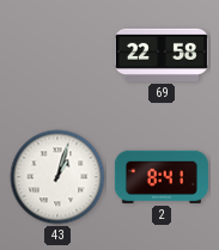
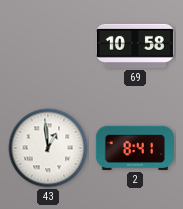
69: 22:58 -> 10:58 (135, 46)
43: 1:03 -> 12:59 (48, 148)
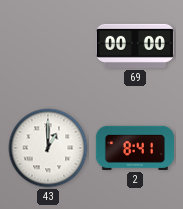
69: 10:58 -> 00:00 (135, 46)
43: 12:59 -> 1:00 (48, 148)
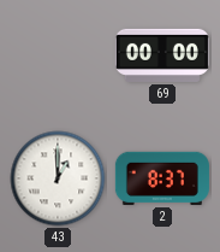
2: 8:41 -> 8:37 (162, 178)
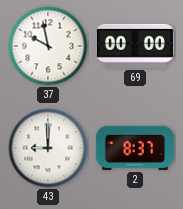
37: none -> 9:58 (48, 46)
43: 1:00 -> 9:00 (48, 148)
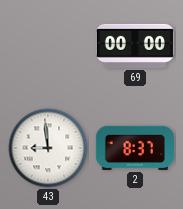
37: 9:58 -> none (48, 46)
43: 9:00 -> 8:59 (48, 148)
